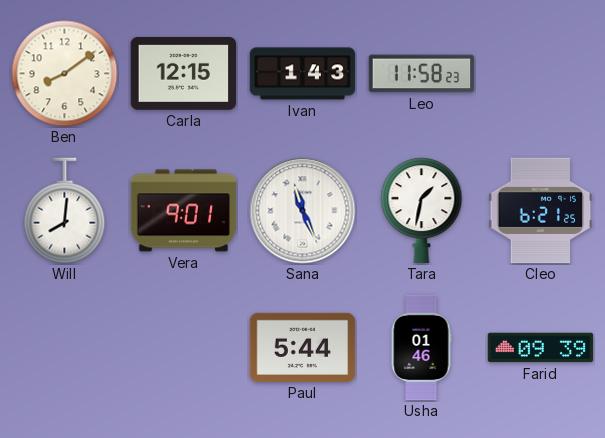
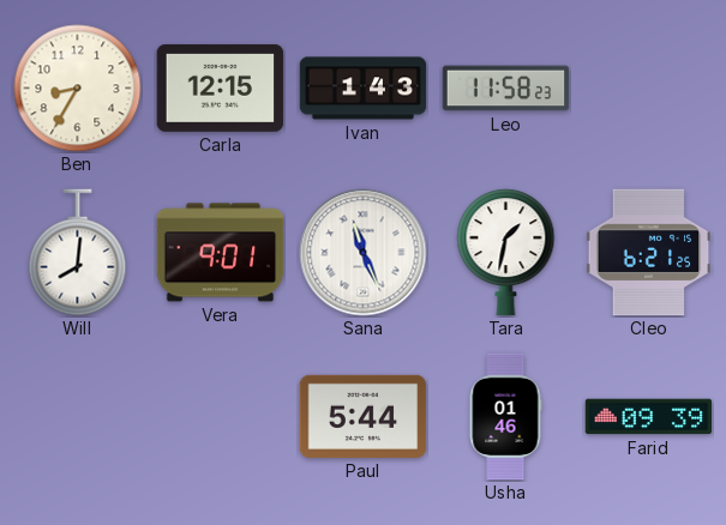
Ben: 8:09 -> 8:35 (78, 89)
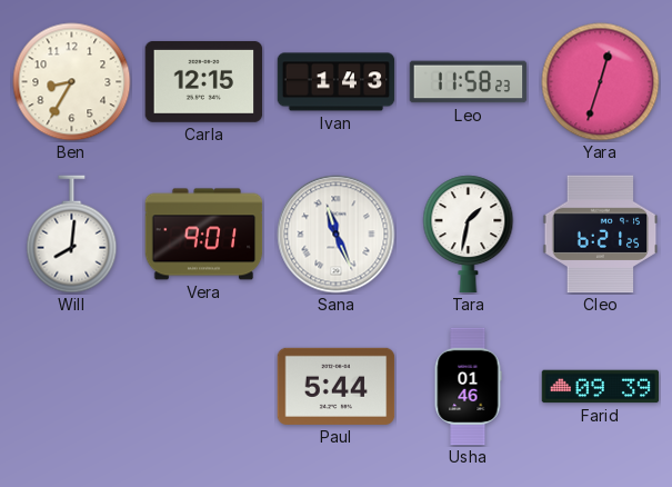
Yara: none -> 12:33 (601, 82)
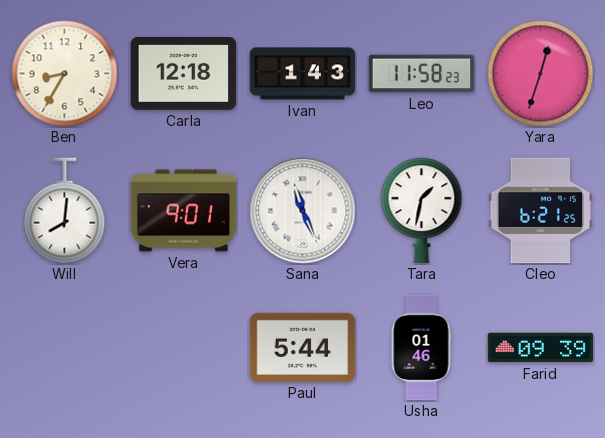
Carla: 12:15 -> 12:18 (184, 73)
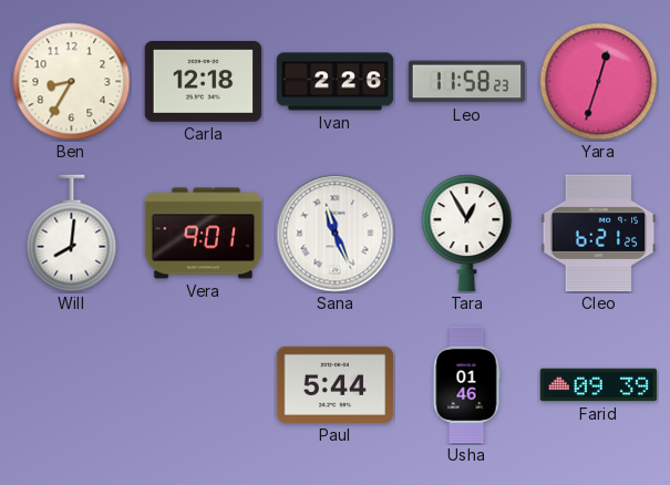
Ivan: 1:43 -> 2:26 (336, 82)
Tara: 1:32 -> 12:55 (467, 234)
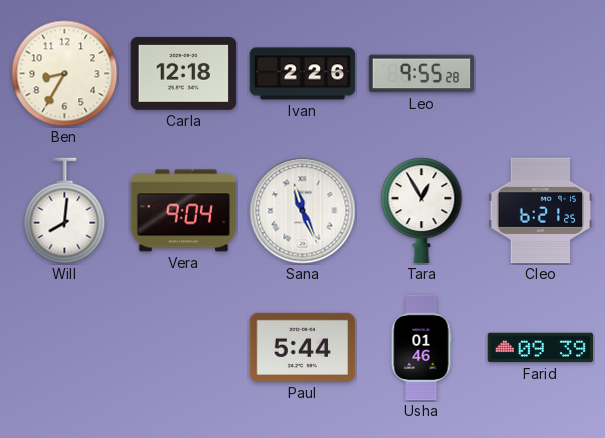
Leo: 11:58 -> 9:55 (422, 74)
Yara: 12:33 -> none (599, 82)
Vera: 9:01 -> 9:04 (184, 211)
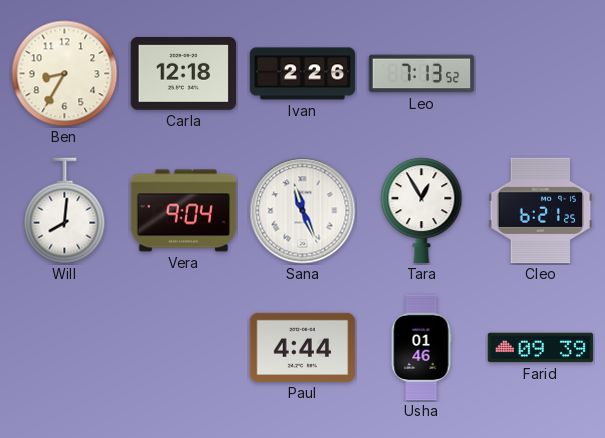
Leo: 9:55 -> 7:13 (422, 74)
Paul: 5:44 -> 4:44 (303, 347)
